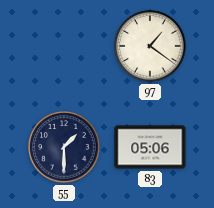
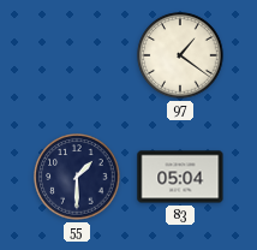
83: 05:06 -> 05:04 (180, 177)
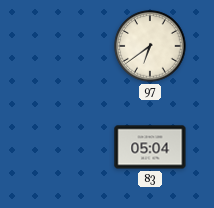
97: 1:21 -> 6:39 (150, 46)
55: 1:30 -> none (77, 177)
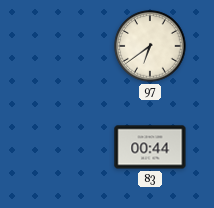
83: 05:04 -> 00:44 (150, 147)
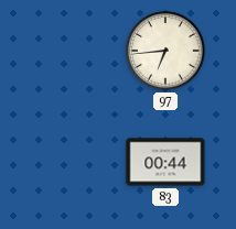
97: 6:39 -> 6:44 (165, 51)
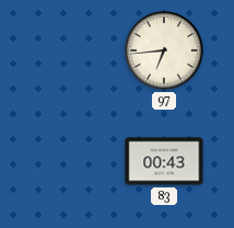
83: 00:44 -> 00:43 (164, 161)
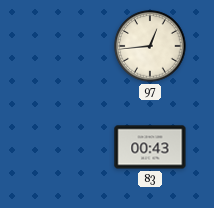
97: 6:44 -> 12:44 (150, 46)
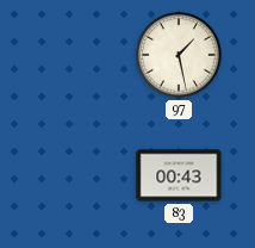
97: 12:44 -> 1:28 (179, 55)
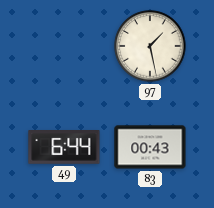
49: none -> 6:44 (64, 147)
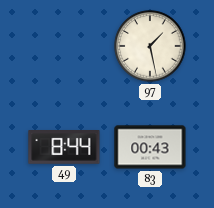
49: 6:44 -> 8:44 (64, 147)
